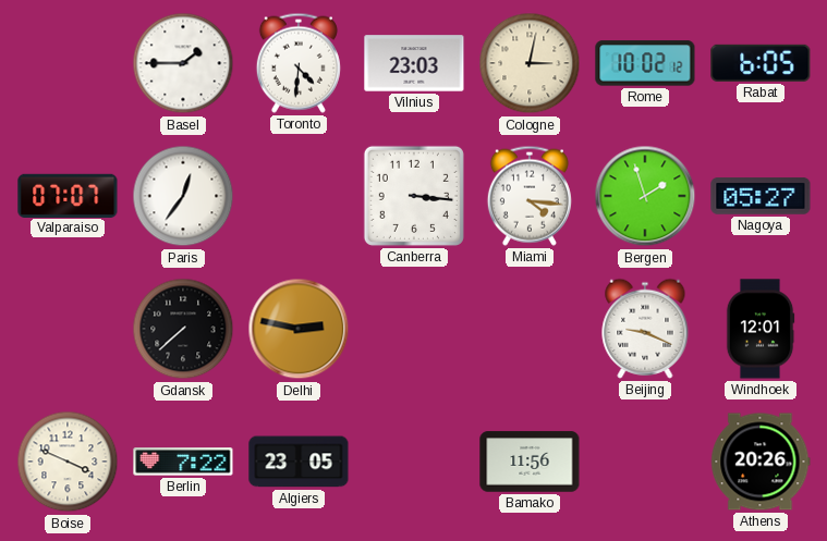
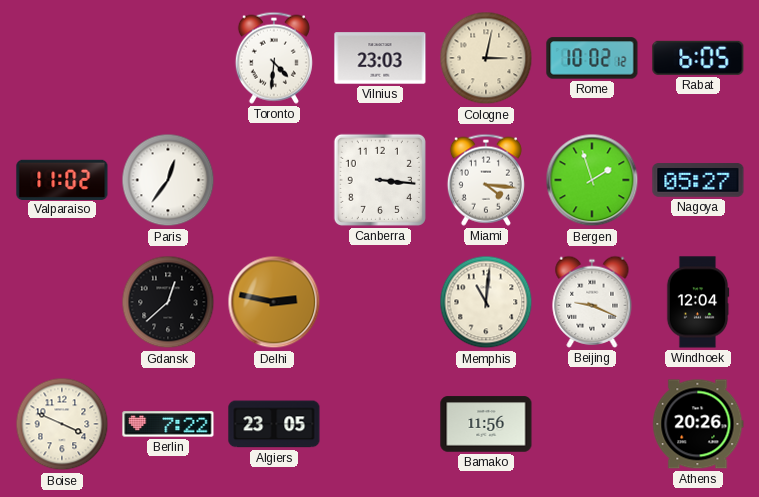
Basel: 1:45 -> none (183, 63)
Valparaiso: 07:07 -> 11:02 (62, 179)
Gdansk: 7:38 -> 12:38 (168, 302)
Memphis: none -> 11:01 (486, 302)
Windhoek: 12:01 -> 12:04 (698, 302)
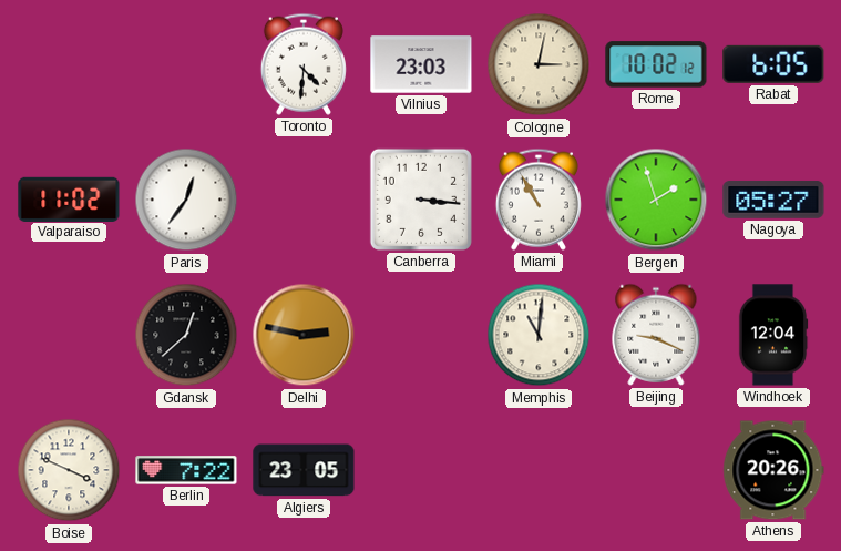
Miami: 4:16 -> 10:55 (539, 200)
Bamako: 11:56 -> none (486, 424)
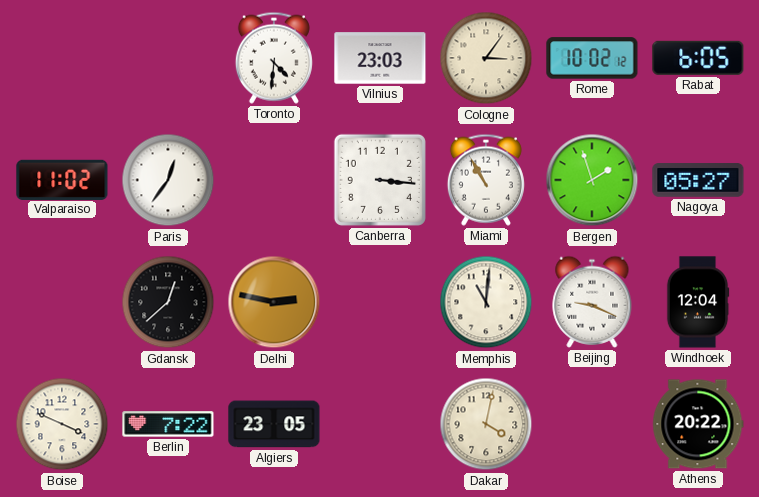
Cologne: 3:02 -> 3:06 (486, 58)
Dakar: none -> 4:02 (486, 424)
Athens: 20:26 -> 20:22 (698, 424)
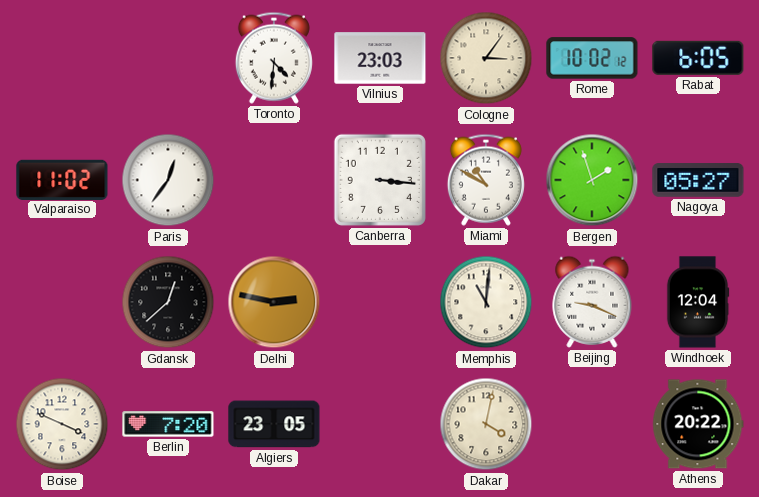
Miami: 10:55 -> 10:50 (486, 180)
Berlin: 7:22 -> 7:20 (168, 424)
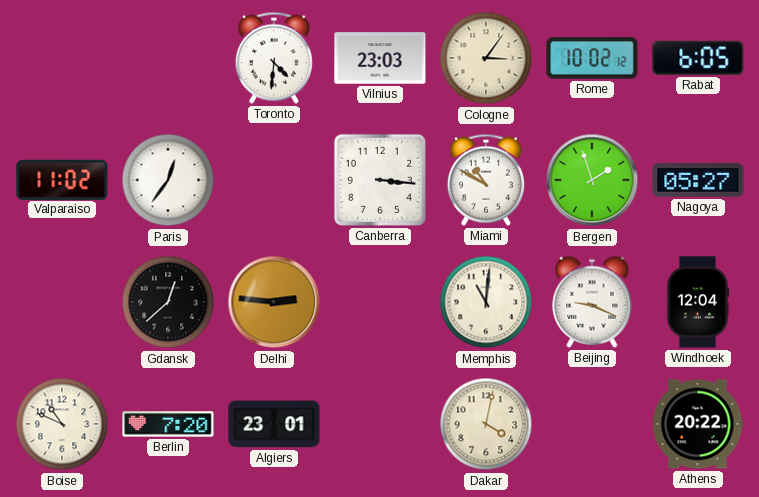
Delhi: 2:47 -> 2:46 (274, 302)
Boise: 3:49 -> 10:49 (62, 424)
Algiers: 23:05 -> 23:01 (274, 424)
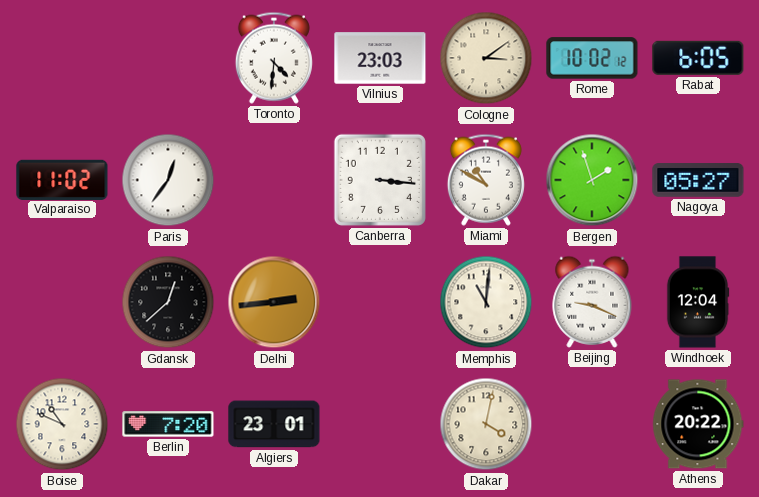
Cologne: 3:06 -> 3:09 (486, 58)
Delhi: 2:46 -> 2:44 (274, 302)
